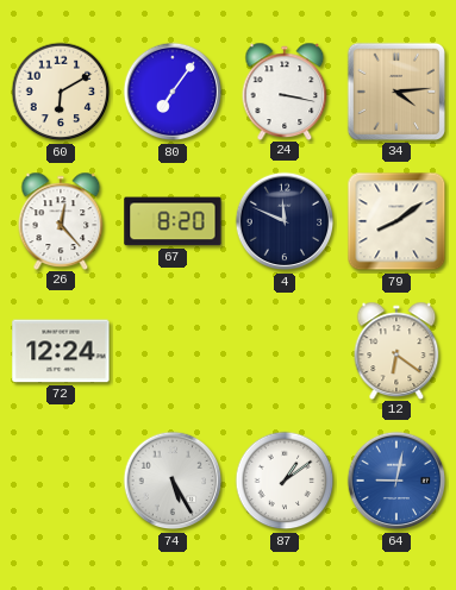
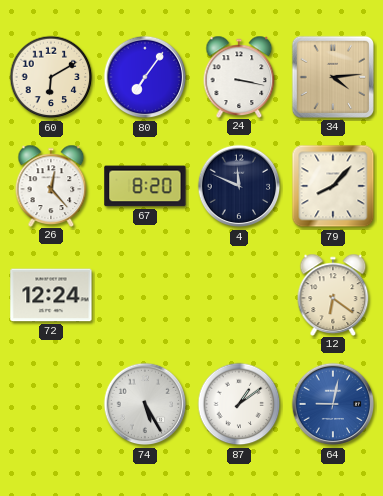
79: 8:09 -> 8:07 (333, 186)
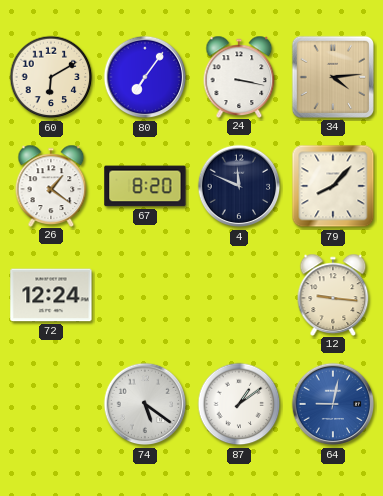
26: 12:23 -> 1:21 (51, 185)
12: 6:21 -> 9:16 (333, 294)
74: 5:25 -> 5:21 (145, 404)
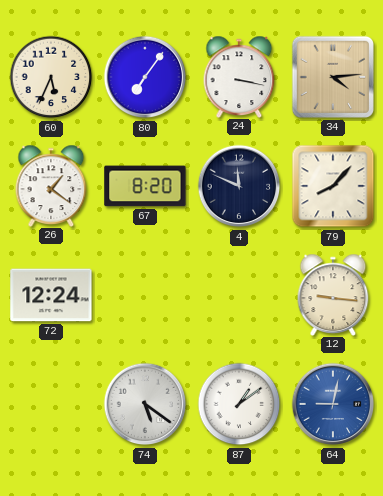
60: 6:10 -> 5:34 (51, 77)
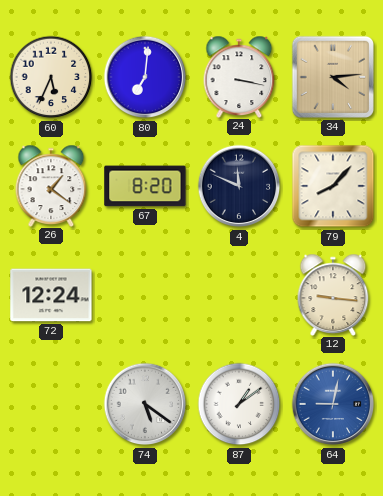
80: 7:06 -> 7:01 (145, 77)
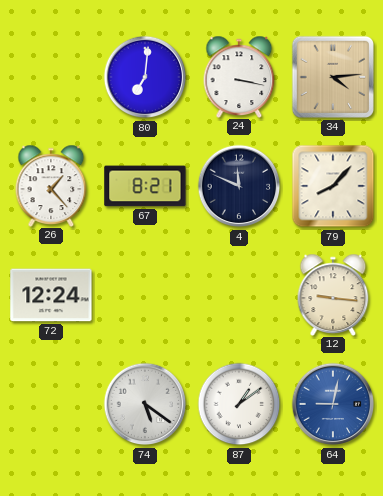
60: 5:34 -> none (51, 77)
26: 1:21 -> 1:23 (51, 185)
67: 8:20 -> 8:21 (145, 186)
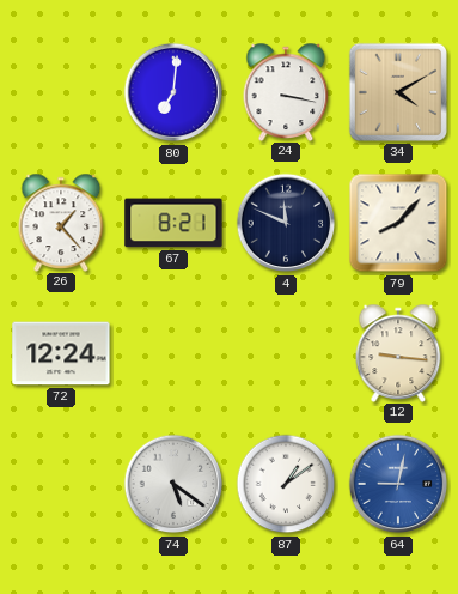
34: 4:14 -> 4:10 (398, 92)
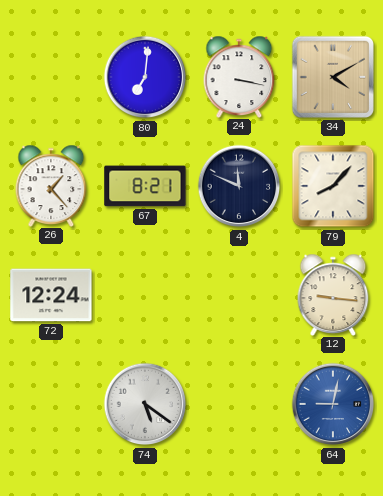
87: 1:09 -> none (286, 484)
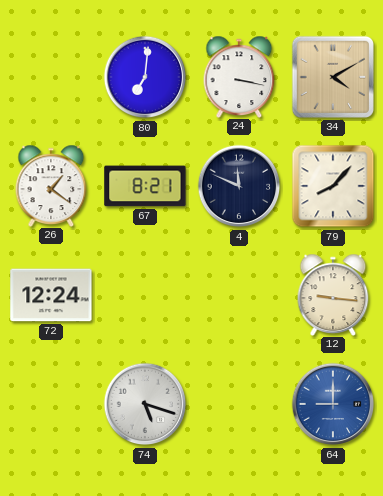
26: 1:23 -> 1:21 (51, 185)
74: 5:21 -> 5:18 (145, 404)
64: 9:02 -> 9:00 (333, 404)
